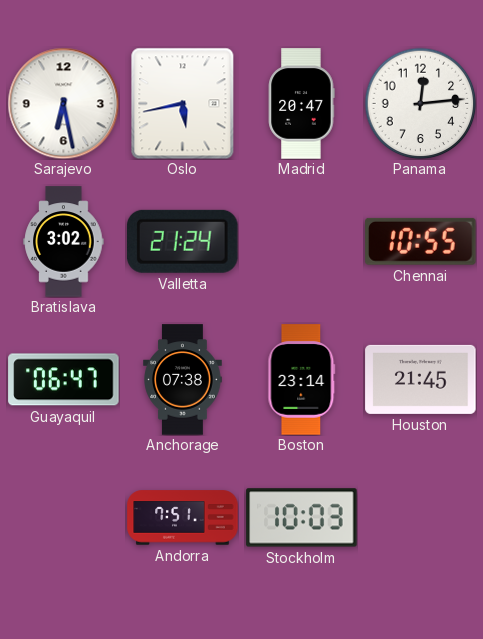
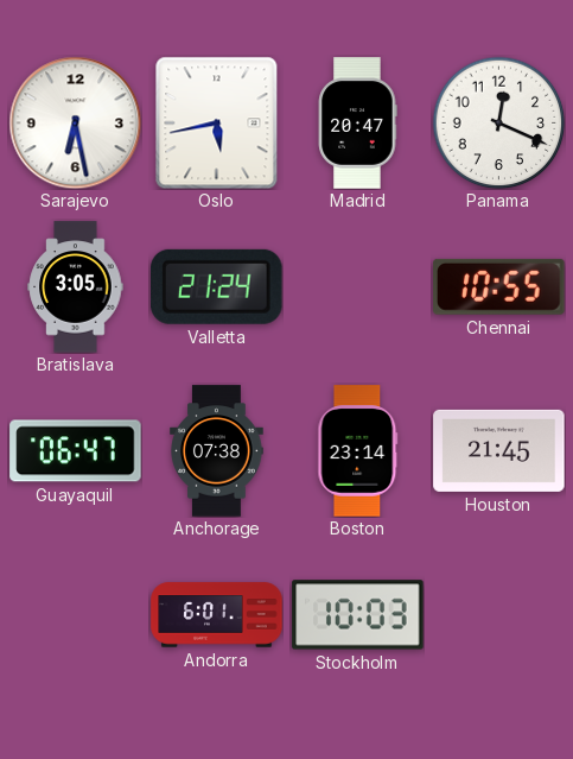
Panama: 12:14 -> 12:19 (498, 122)
Bratislava: 3:02 -> 3:05 (76, 287)
Andorra: 7:51 -> 6:01 (217, 615)
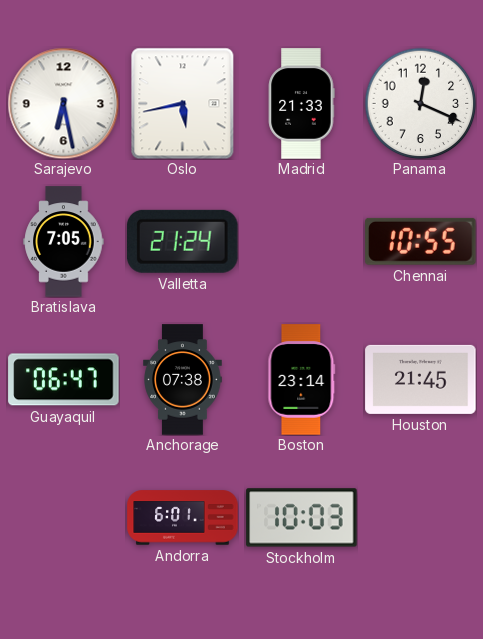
Madrid: 20:47 -> 21:33 (301, 104)
Bratislava: 3:05 -> 7:05 (64, 242)
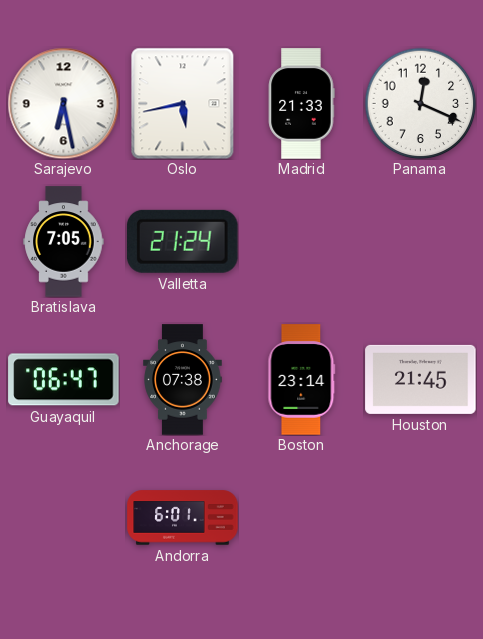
Chennai: 10:55 -> none (421, 241)
Stockholm: 10:03 -> none (302, 518)
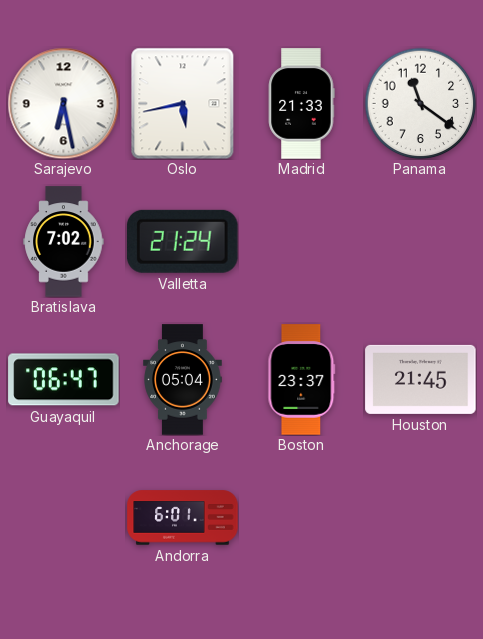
Panama: 12:19 -> 11:21 (420, 103)
Bratislava: 7:05 -> 7:02 (64, 242)
Anchorage: 07:38 -> 05:04 (183, 380)
Boston: 23:14 -> 23:37 (302, 380)
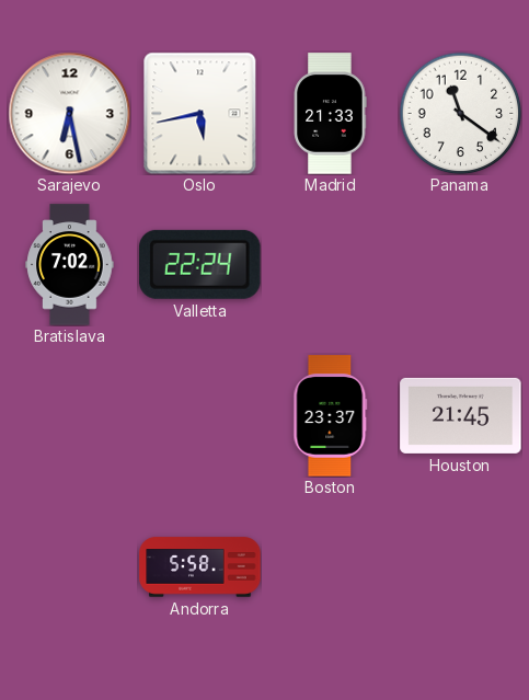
Valletta: 21:24 -> 22:24 (200, 264)
Guayaquil: 06:47 -> none (64, 380)
Anchorage: 05:04 -> none (183, 380)
Andorra: 6:01 -> 5:58 (200, 567)
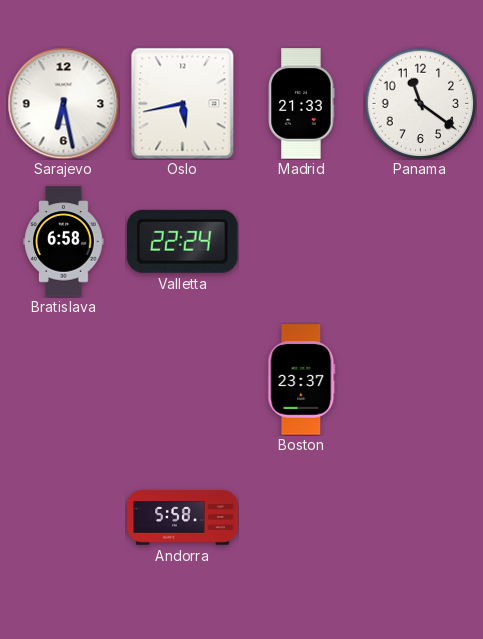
Bratislava: 7:02 -> 6:58 (64, 242)
Houston: 21:45 -> none (461, 415)
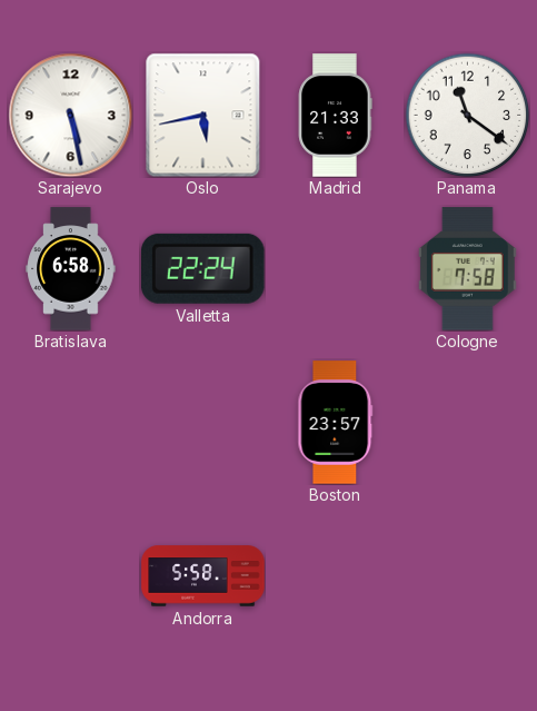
Sarajevo: 6:28 -> 5:28 (70, 115)
Cologne: none -> 7:58 (467, 269)
Boston: 23:37 -> 23:57 (336, 423)
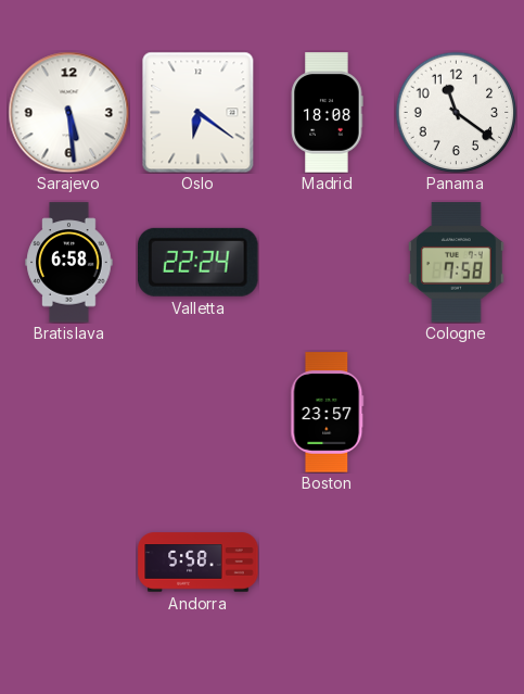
Sarajevo: 5:28 -> 5:29 (68, 112)
Oslo: 5:43 -> 6:21 (199, 112)
Madrid: 21:33 -> 18:08 (327, 113)
